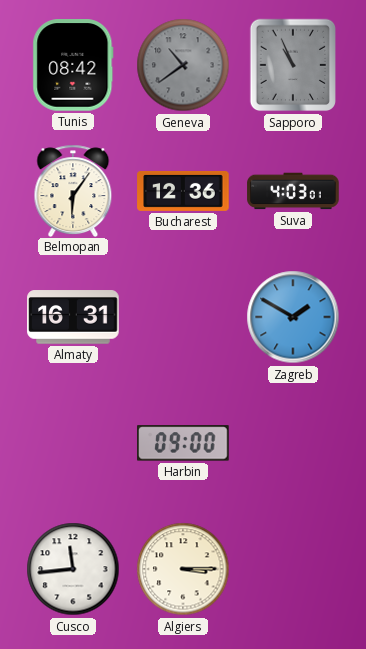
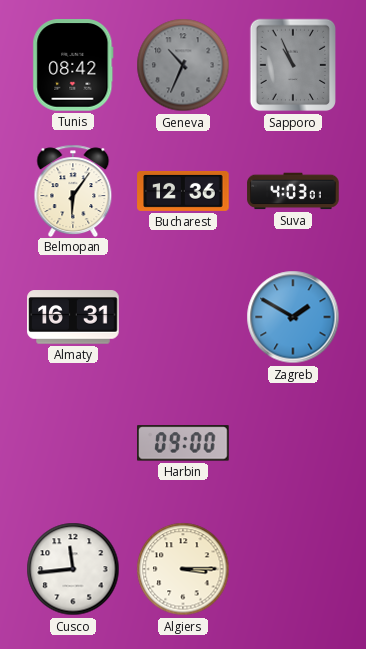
Geneva: 10:39 -> 10:34 (183, 65)
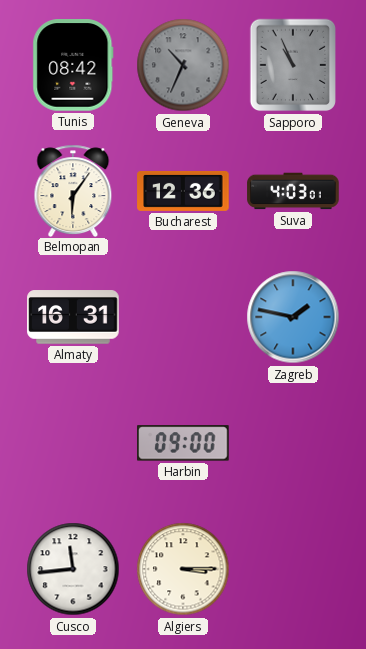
Zagreb: 1:50 -> 1:47 (293, 317)
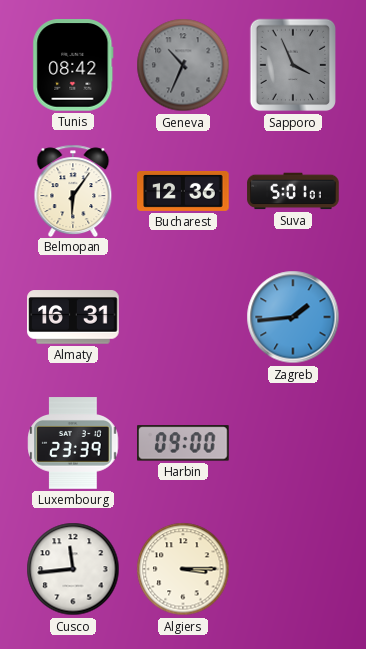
Sapporo: 10:56 -> 3:56 (292, 65)
Suva: 4:03 -> 5:01 (293, 191)
Zagreb: 1:47 -> 1:44 (293, 317)
Luxembourg: none -> 23:39 (73, 443)
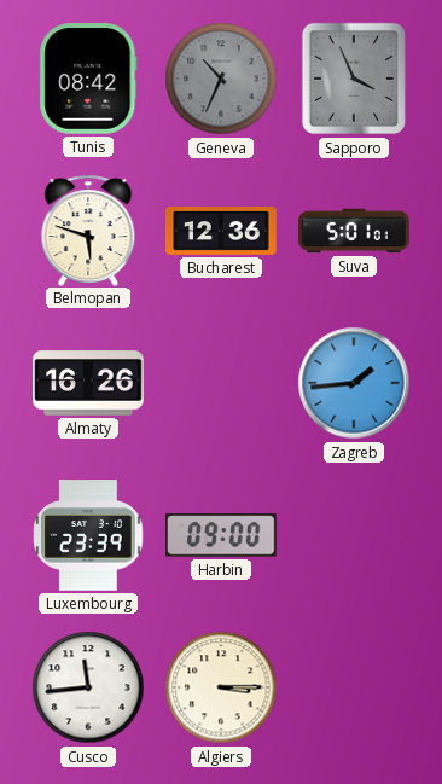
Belmopan: 6:06 -> 5:48 (88, 230)
Almaty: 16:31 -> 16:26 (88, 383)
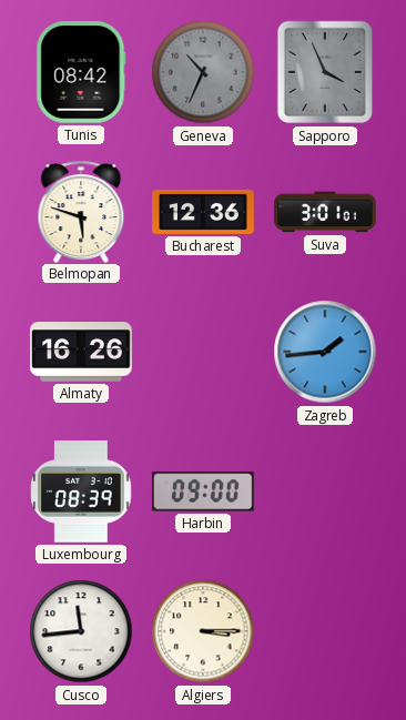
Suva: 5:01 -> 3:01 (325, 212)
Luxembourg: 23:39 -> 08:39 (81, 491)
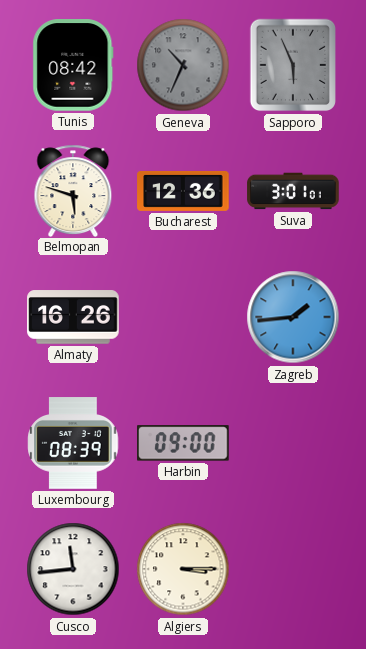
Sapporo: 3:56 -> 5:56 (292, 65)
